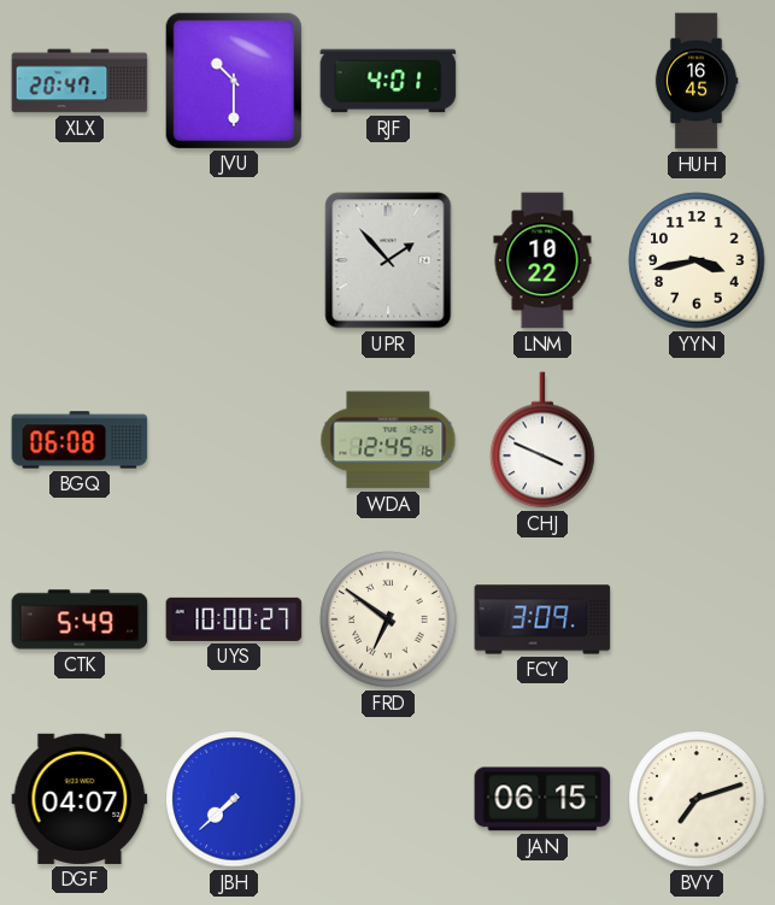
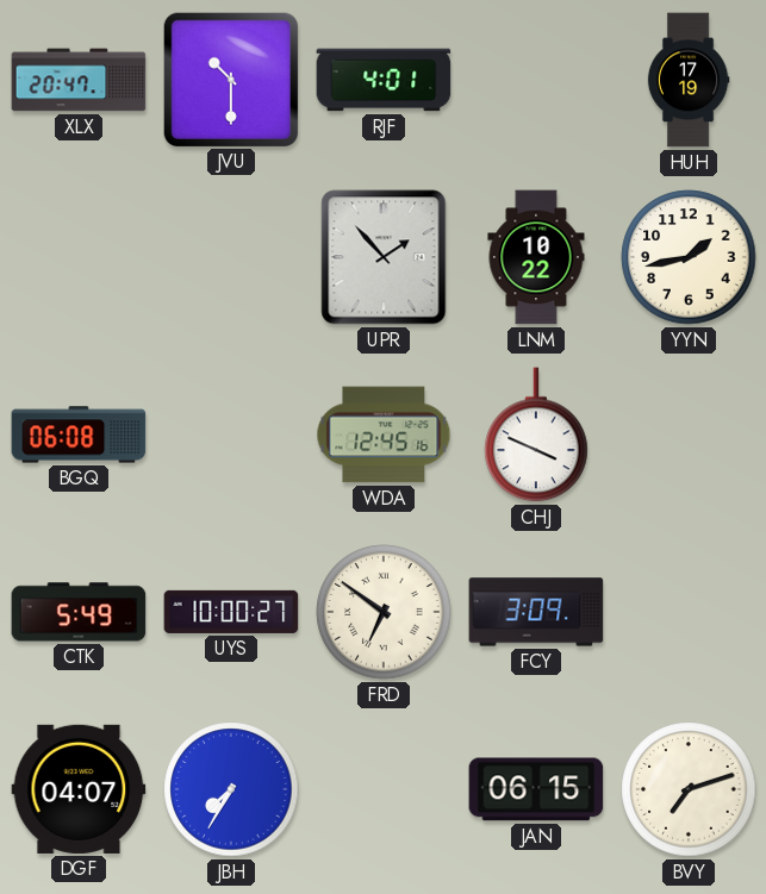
HUH: 16:45 -> 17:19 (689, 80)
YYN: 3:43 -> 1:43 (689, 257)
JBH: 7:38 -> 7:35 (231, 789)
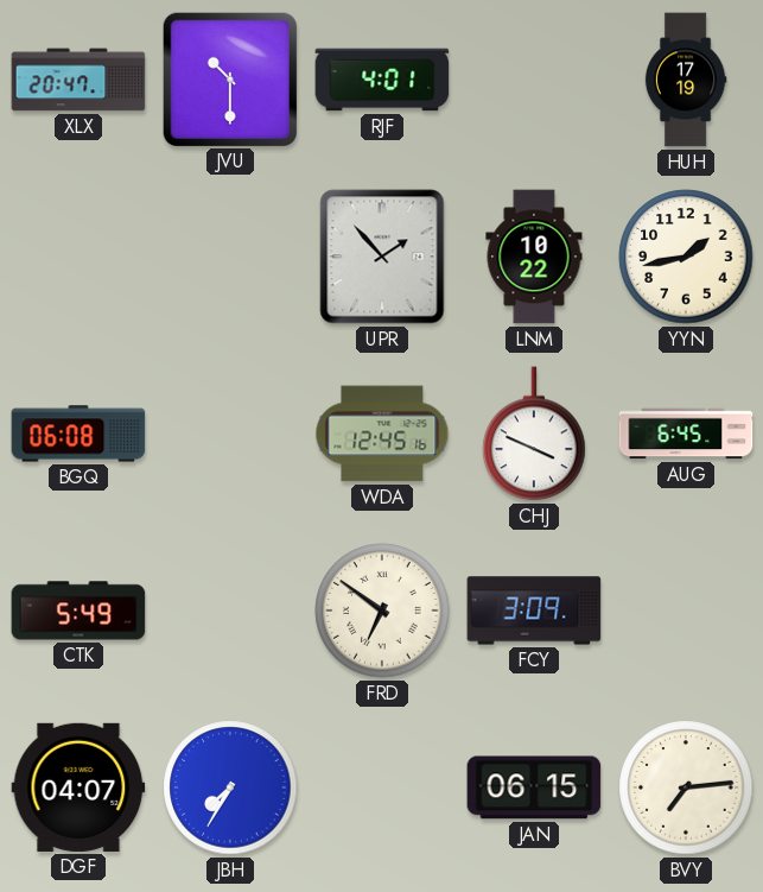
AUG: none -> 6:45 (686, 434)
UYS: 10:00 -> none (231, 612)
BVY: 7:12 -> 7:14 (686, 787)
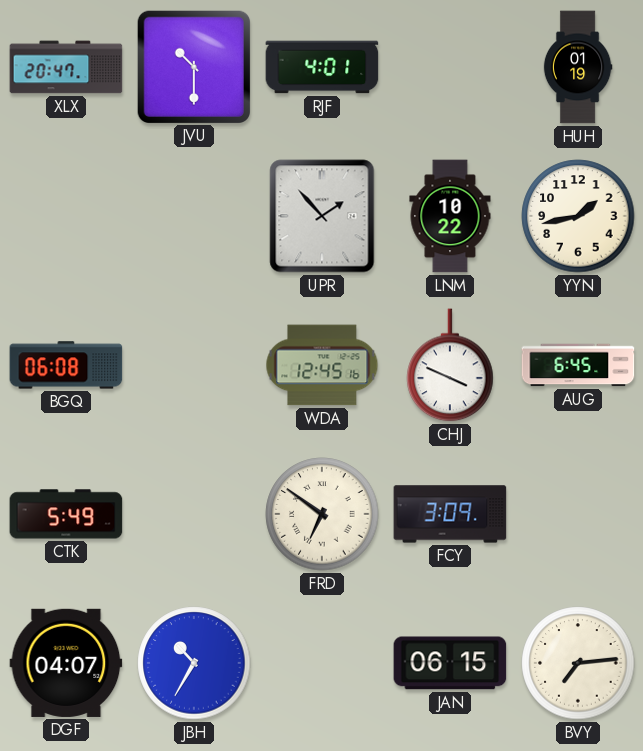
HUH: 17:19 -> 01:19 (578, 67)
JBH: 7:35 -> 10:35 (194, 663)
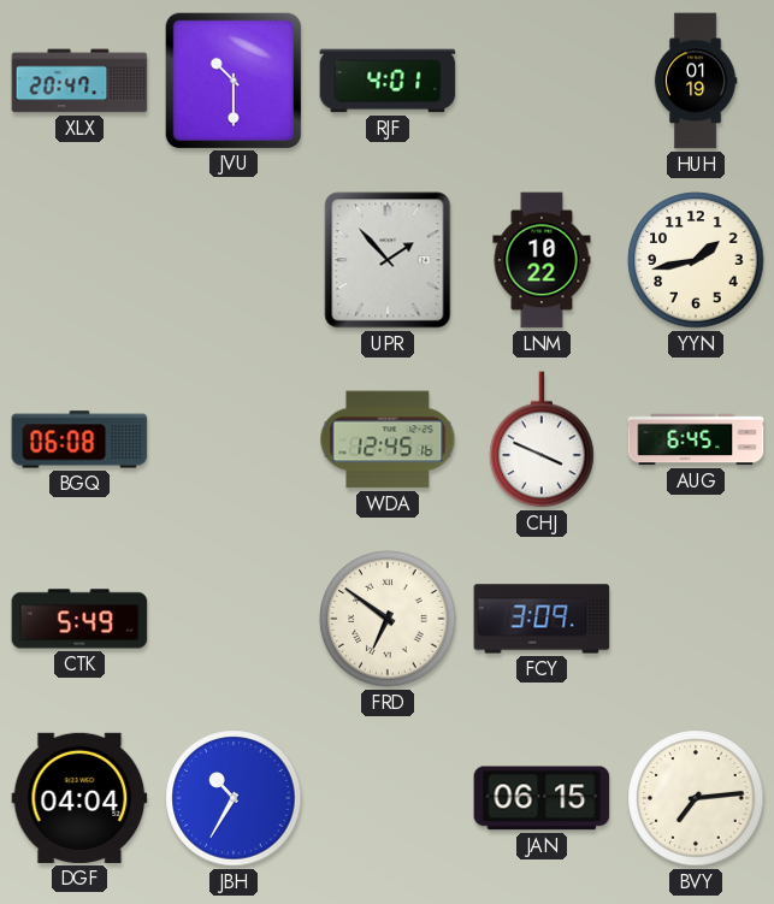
DGF: 04:07 -> 04:04 (79, 798)
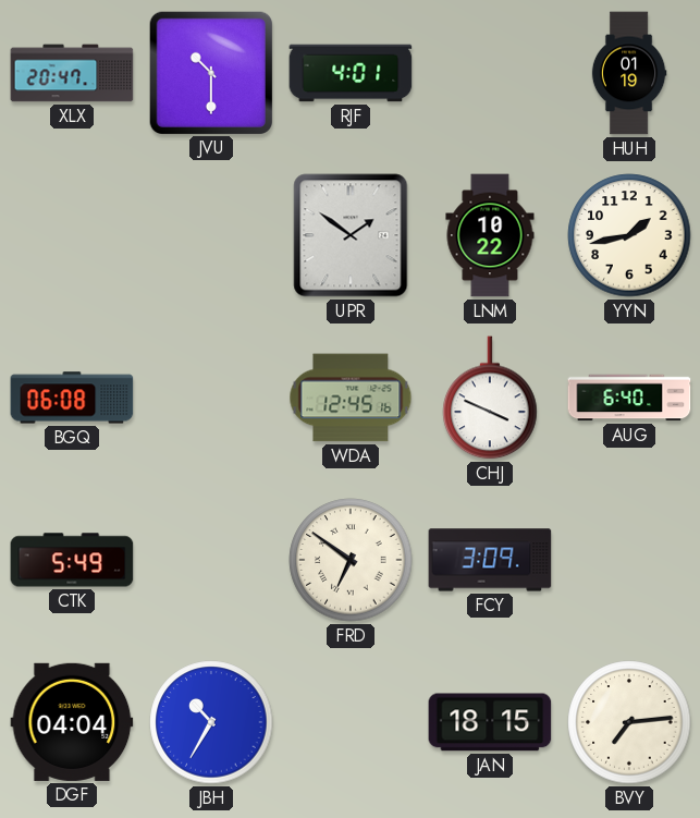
UPR: 1:53 -> 1:51 (351, 235)
AUG: 6:45 -> 6:40 (629, 398)
JAN: 06:15 -> 18:15 (490, 722)
